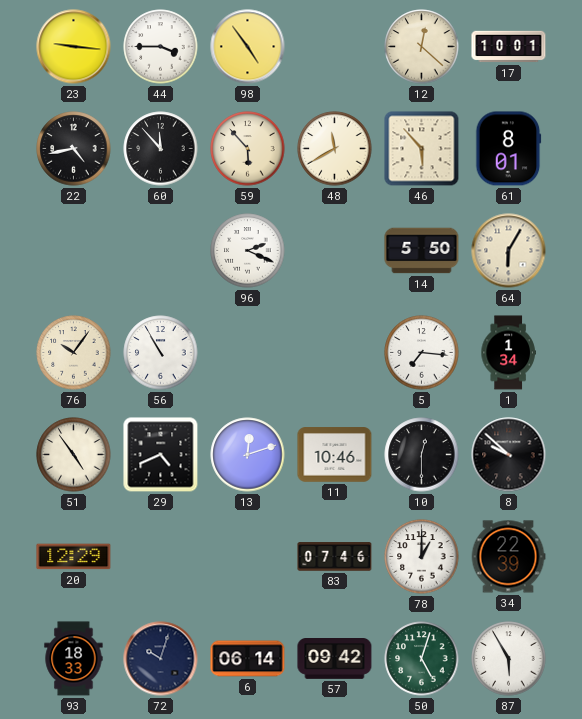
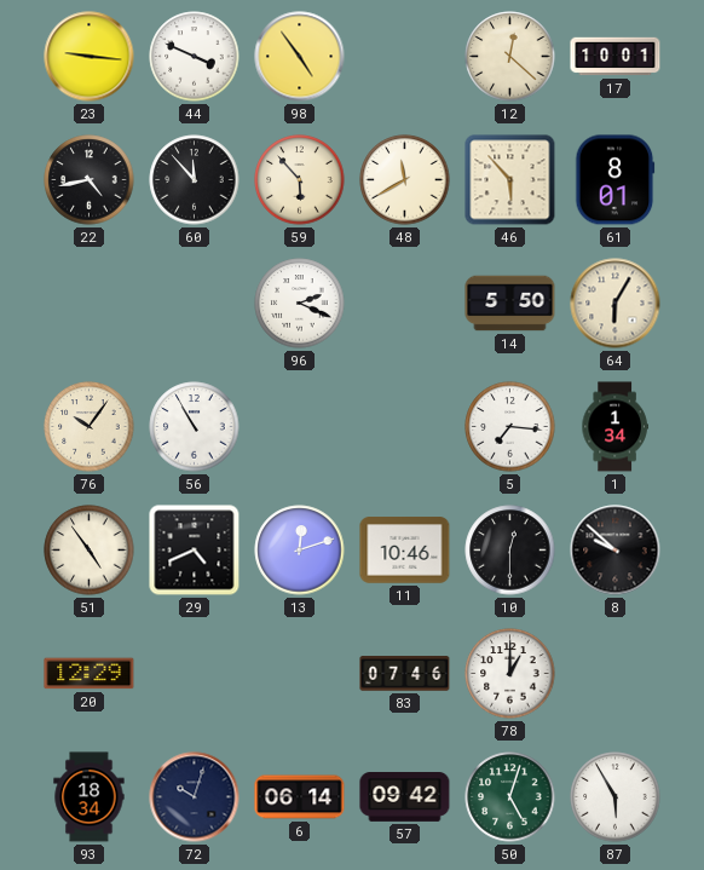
44: 3:45 -> 3:49 (195, 57)
34: 22:39 -> none (508, 557)
93: 18:33 -> 18:34 (90, 797)
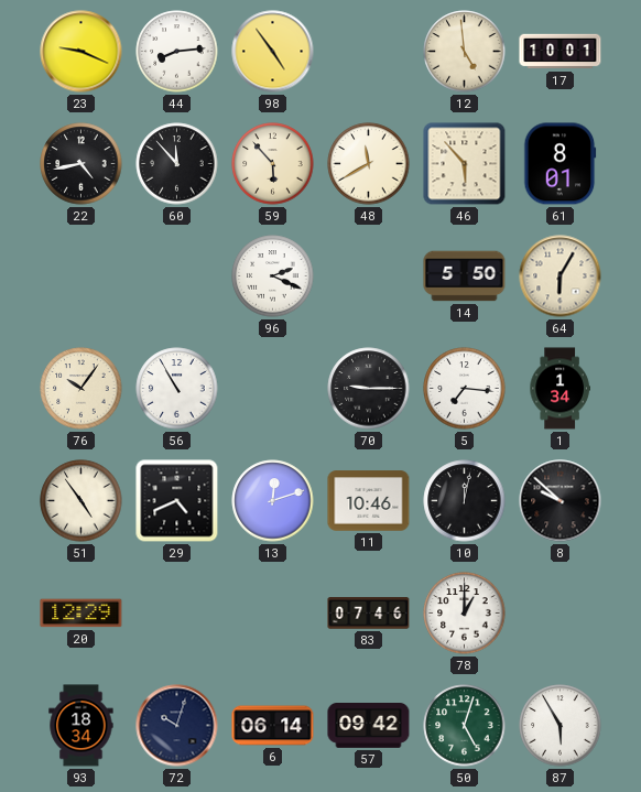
23: 9:16 -> 9:19 (82, 52)
44: 3:49 -> 8:14 (177, 52)
12: 12:22 -> 4:59 (465, 52)
70: none -> 9:15 (369, 389)
10: 12:30 -> 12:02 (465, 501)
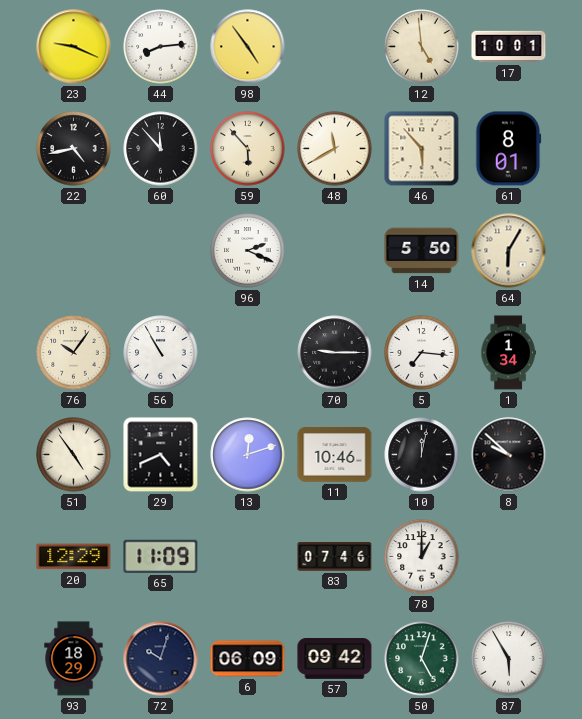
65: none -> 11:09 (161, 556)
93: 18:34 -> 18:29 (74, 659)
6: 06:14 -> 06:09 (248, 659)
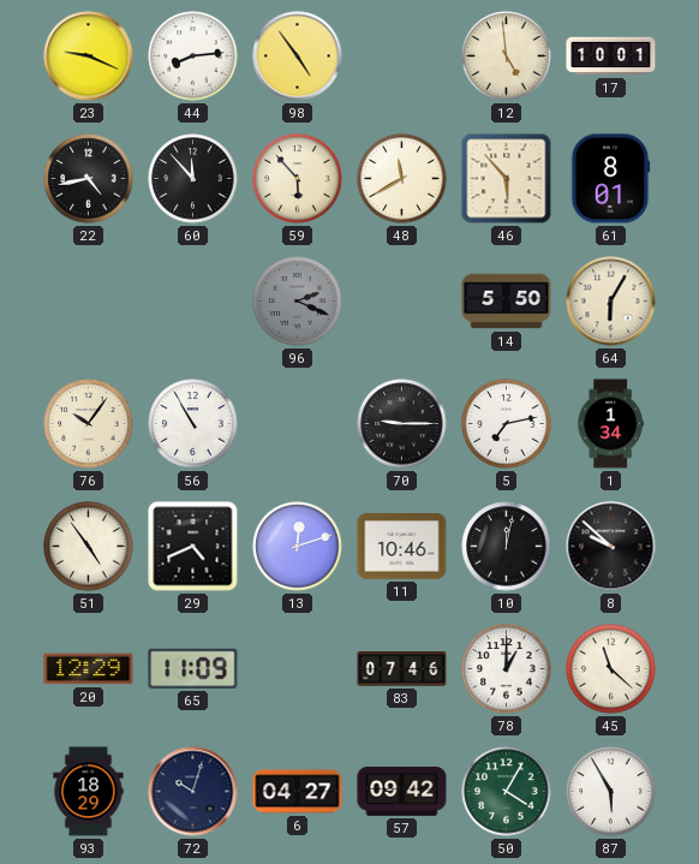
96 dial: white -> grey (298, 302)
5: 7:16 -> 7:13 (507, 424)
45: none -> 11:22 (611, 669)
6: 06:09 -> 04:27 (298, 792)
50: 5:03 -> 4:05 (507, 792)
